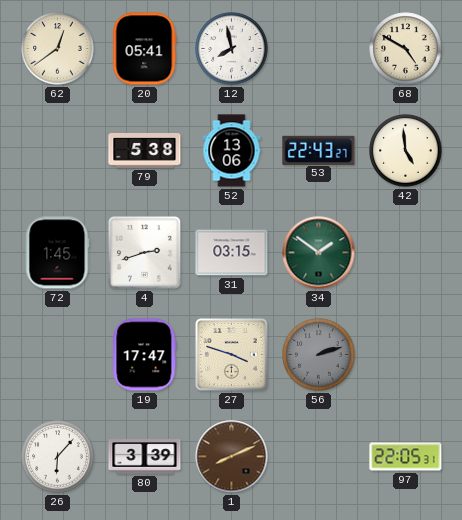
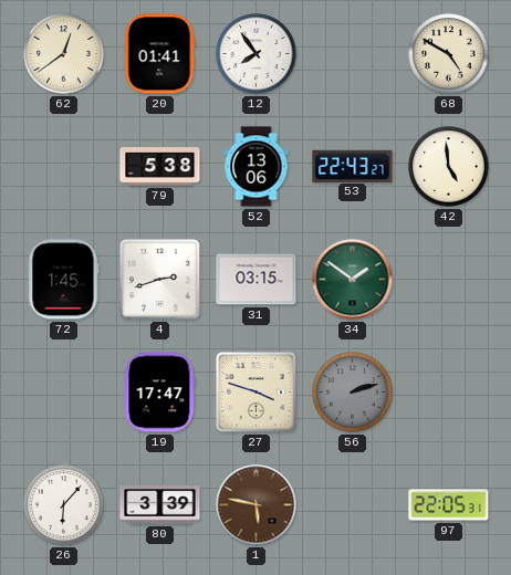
20: 05:41 -> 01:41 (159, 54)
12: 7:58 -> 7:54 (257, 54)
1: 8:11 -> 5:47 (257, 505)
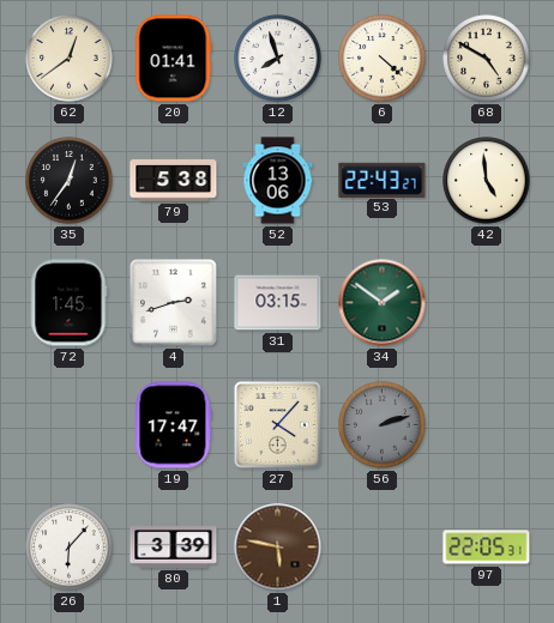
12: 7:54 -> 7:57 (278, 59)
6: none -> 4:22 (383, 59)
35: none -> 12:36 (70, 181)
27: 3:48 -> 4:07 (278, 425)
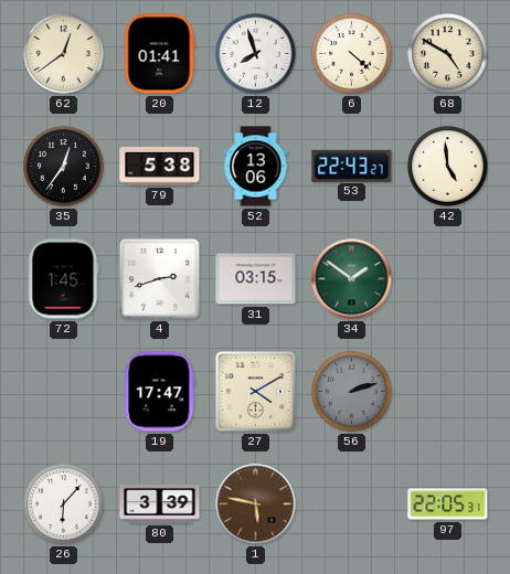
27: 4:07 -> 4:10 (256, 392)
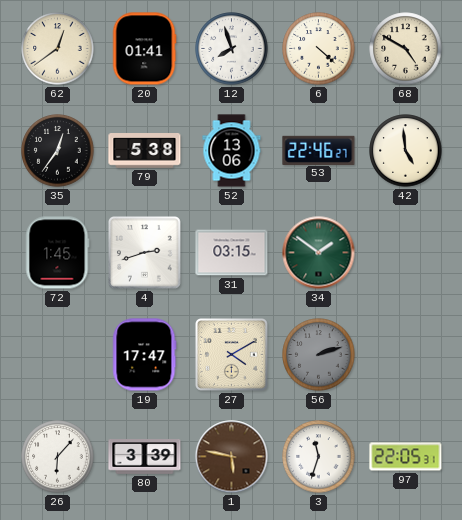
53: 22:43 -> 22:46 (319, 150)
3: none -> 11:33 (319, 457)
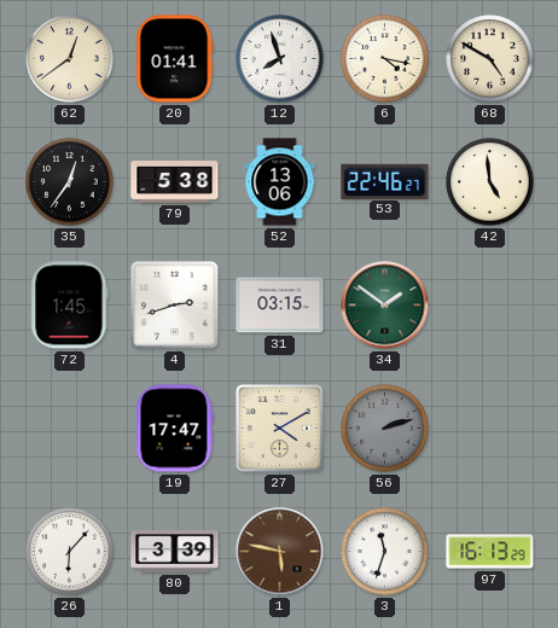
6: 4:22 -> 4:17 (385, 59)
97: 22:05 -> 16:13 (490, 552)
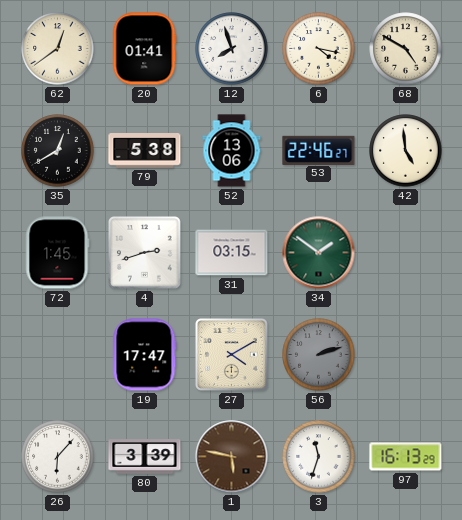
35: 12:36 -> 12:40 (58, 151)
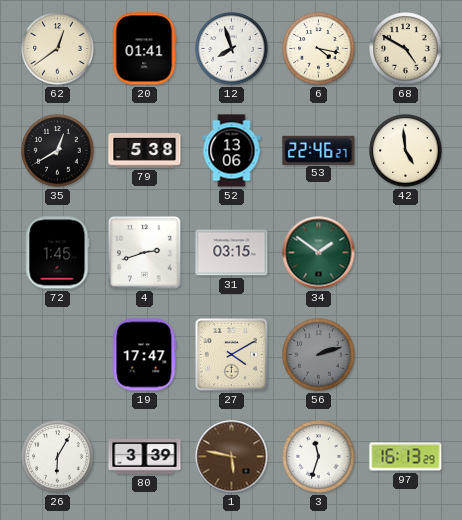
26: 6:07 -> 6:05 (58, 457)
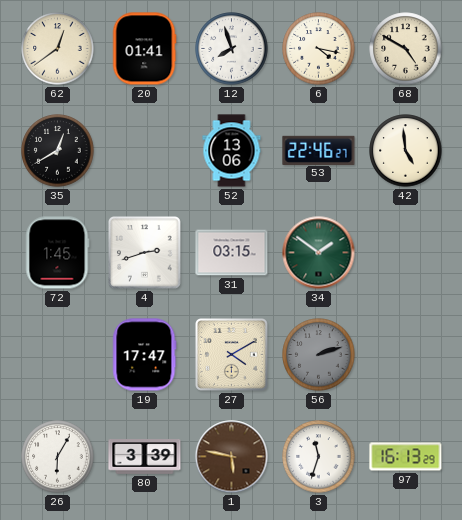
79: 5:38 -> none (145, 151)
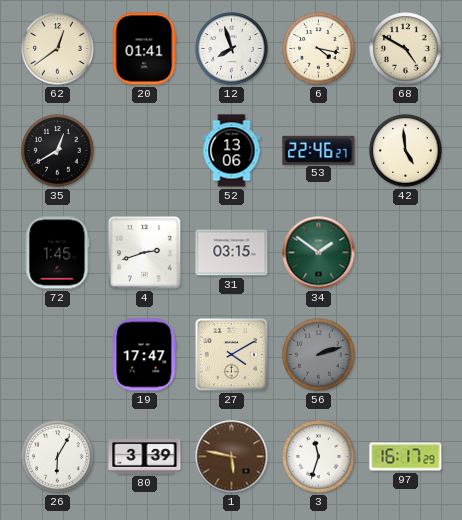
97: 16:13 -> 16:17 (406, 457)
